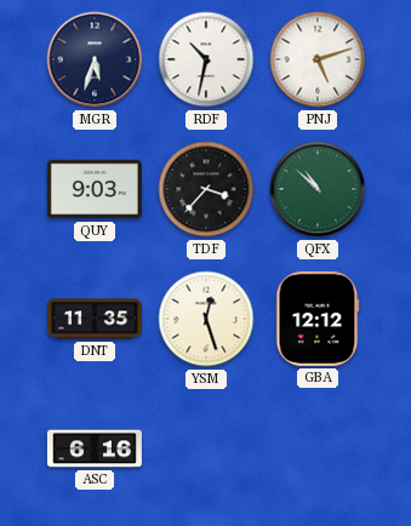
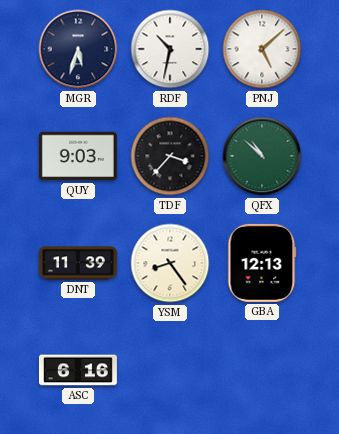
PNJ: 5:12 -> 5:08 (262, 49)
DNT: 11:35 -> 11:39 (78, 263)
YSM: 12:27 -> 8:24 (170, 263)
GBA: 12:12 -> 12:13 (262, 263)
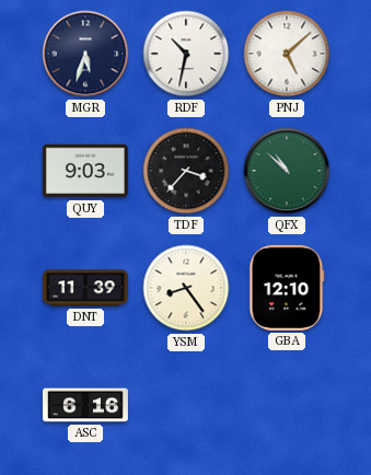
GBA: 12:13 -> 12:10 (287, 288)
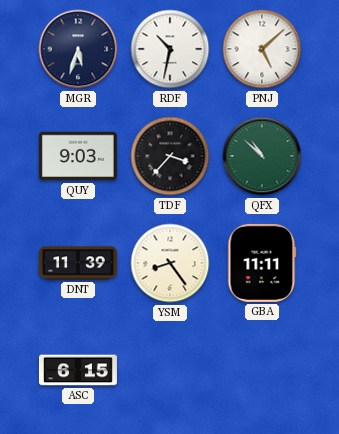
GBA: 12:10 -> 11:11 (262, 263)
ASC: 6:16 -> 6:15 (78, 370)
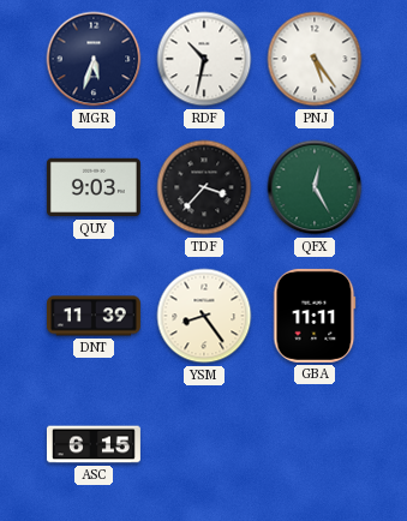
PNJ: 5:08 -> 5:24 (315, 59)
QFX: 10:52 -> 12:25 (315, 187)
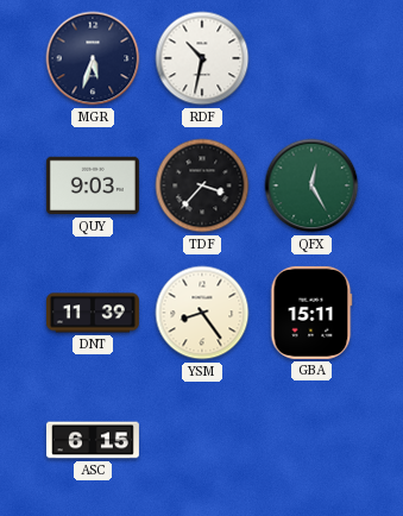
PNJ: 5:24 -> none (315, 59)
GBA: 11:11 -> 15:11 (311, 313)
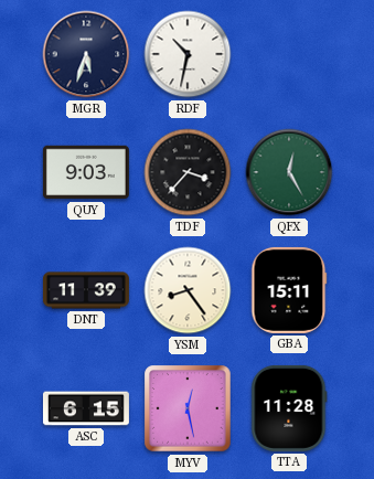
MYV: none -> 12:28 (188, 408)
TTA: none -> 11:28 (289, 408)
